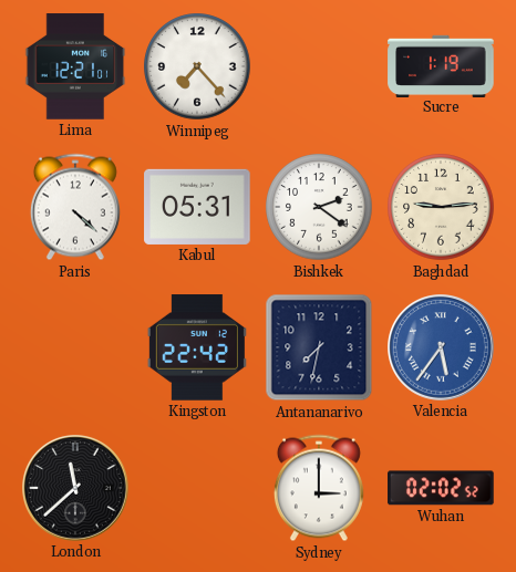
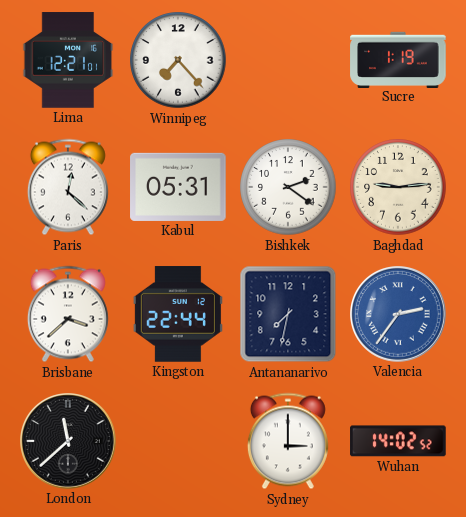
Paris: 4:22 -> 12:22 (68, 187)
Brisbane: none -> 3:38 (68, 314)
Kingston: 22:42 -> 22:44 (178, 314)
Valencia: 5:36 -> 2:36 (399, 315)
Wuhan: 02:02 -> 14:02 (398, 441)
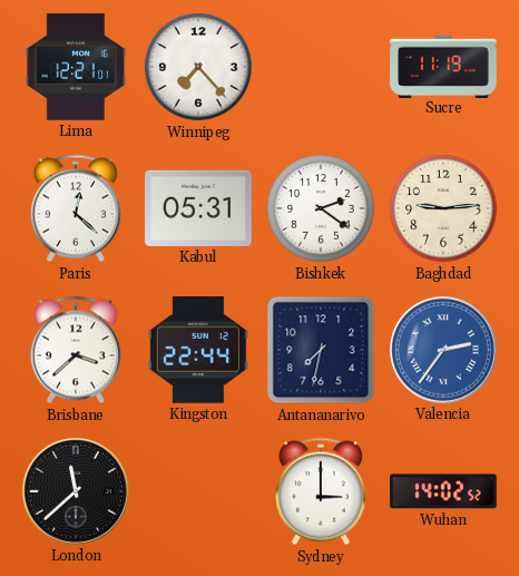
Sucre: 1:19 -> 11:19 (443, 66)
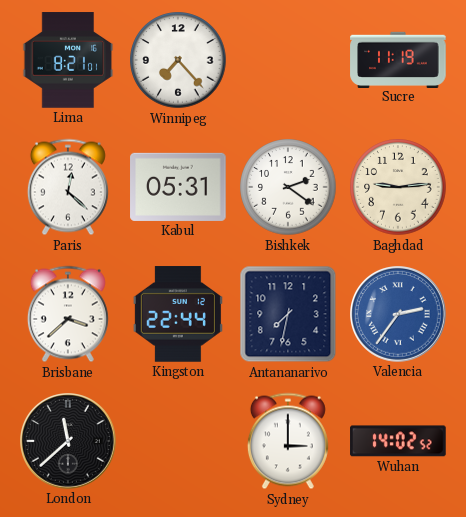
Lima: 12:21 -> 8:21 (68, 60)
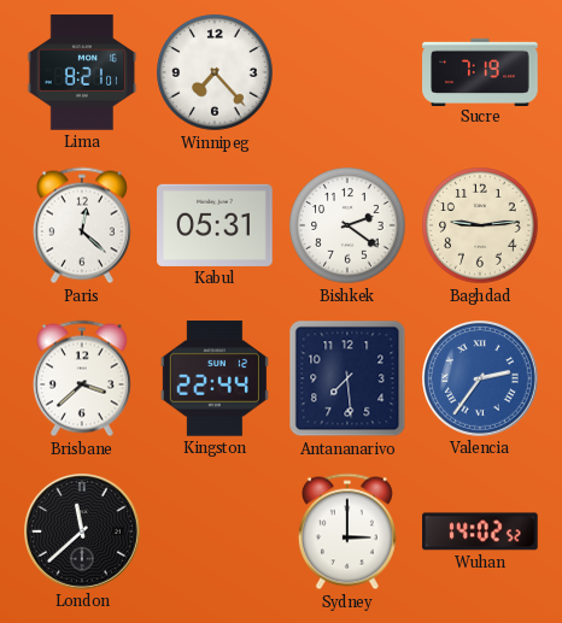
Sucre: 11:19 -> 7:19 (480, 71)
Antananarivo: 7:32 -> 7:29 (347, 378)
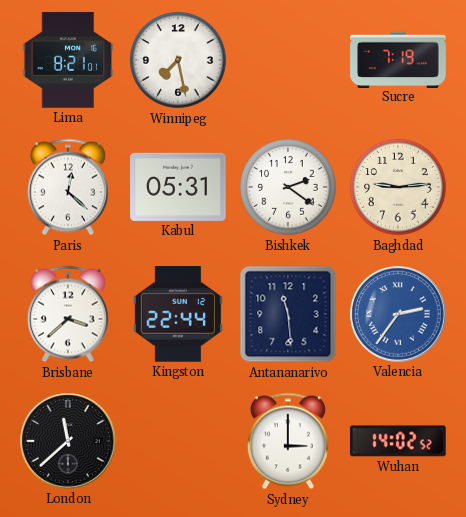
Winnipeg: 7:23 -> 7:28 (178, 60)
Antananarivo: 7:29 -> 11:29 (288, 314)
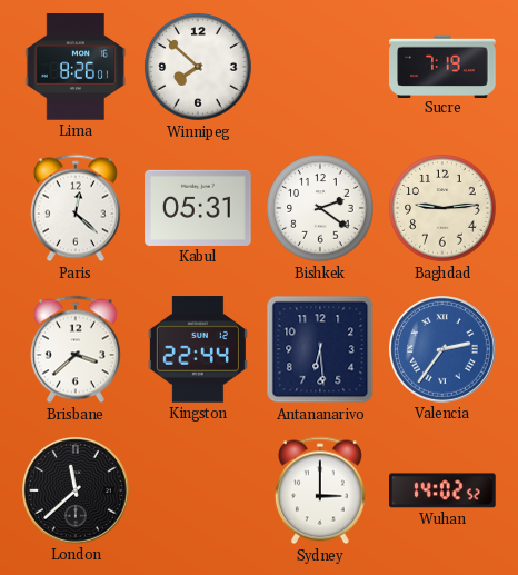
Lima: 8:21 -> 8:26 (76, 67)
Winnipeg: 7:28 -> 7:52 (198, 67)
Antananarivo: 11:29 -> 6:29 (320, 349)
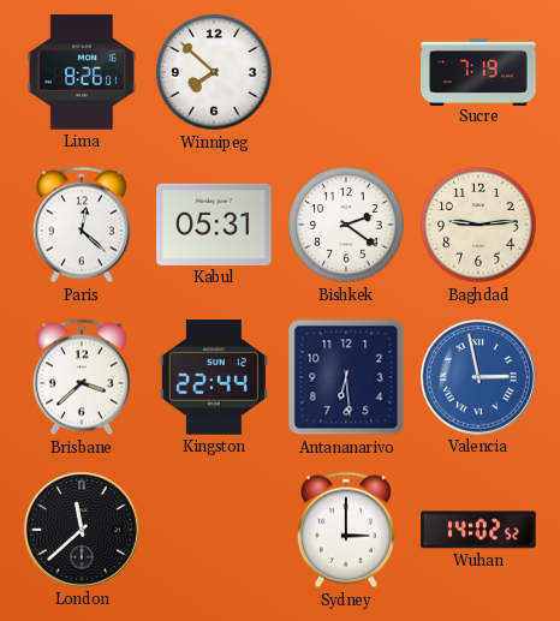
Valencia: 2:36 -> 2:58 (479, 378)
